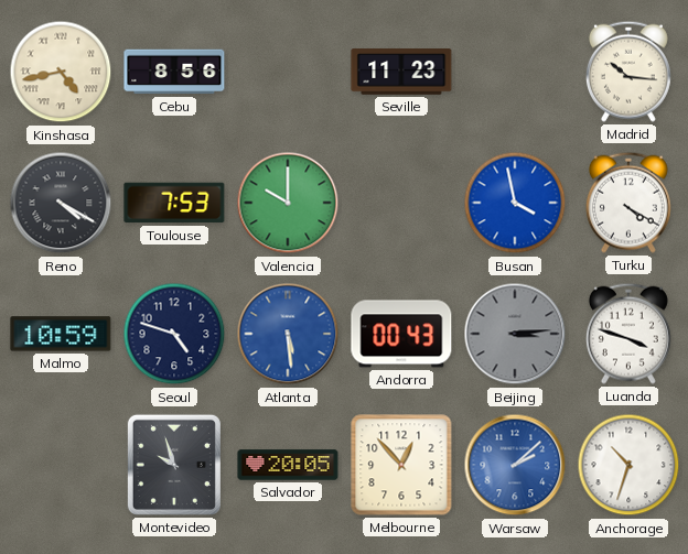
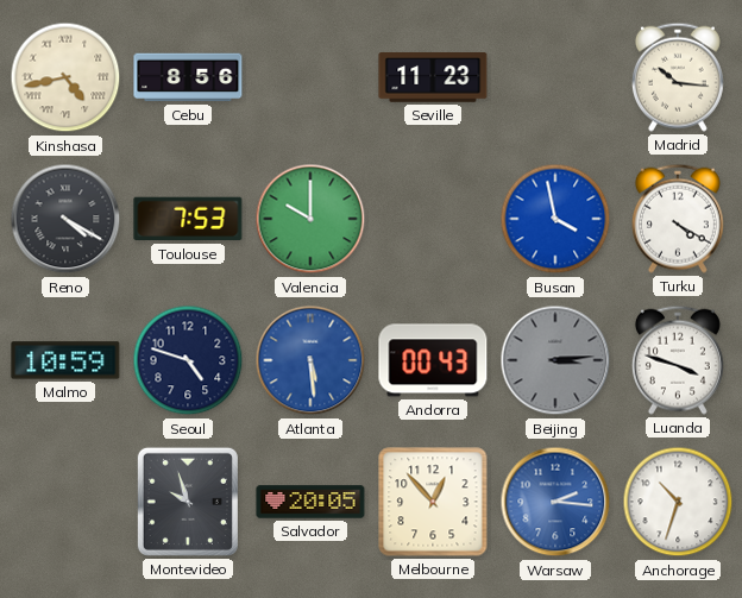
Warsaw: 2:08 -> 2:16 (555, 502)
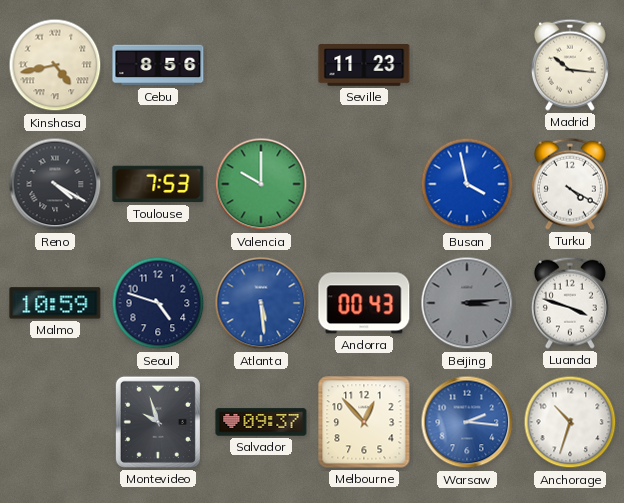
Salvador: 20:05 -> 09:37 (261, 422)
